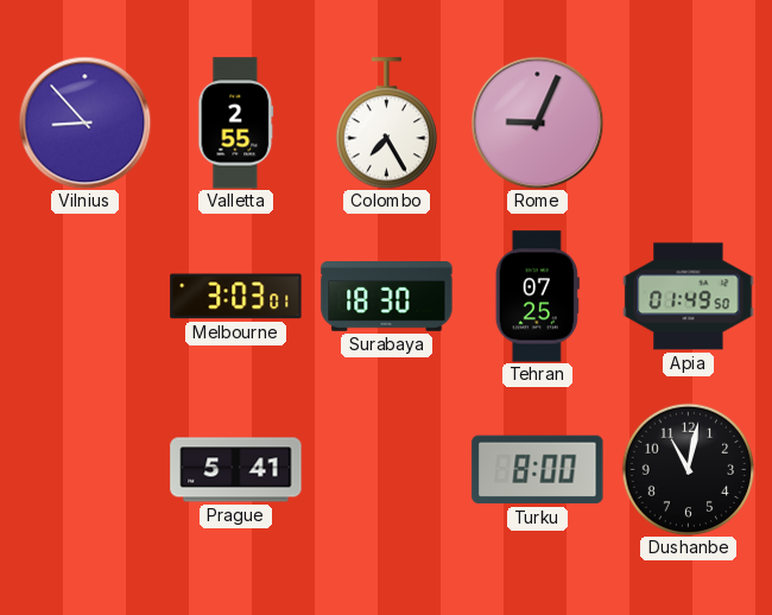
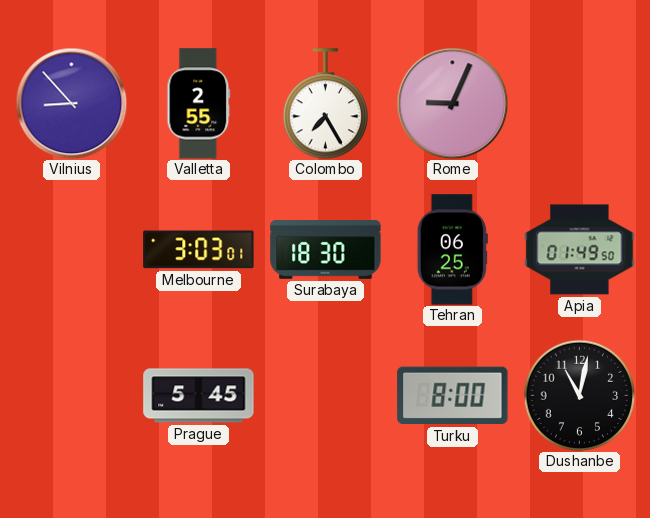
Tehran: 07:25 -> 06:25 (452, 250)
Prague: 5:41 -> 5:45 (199, 396)
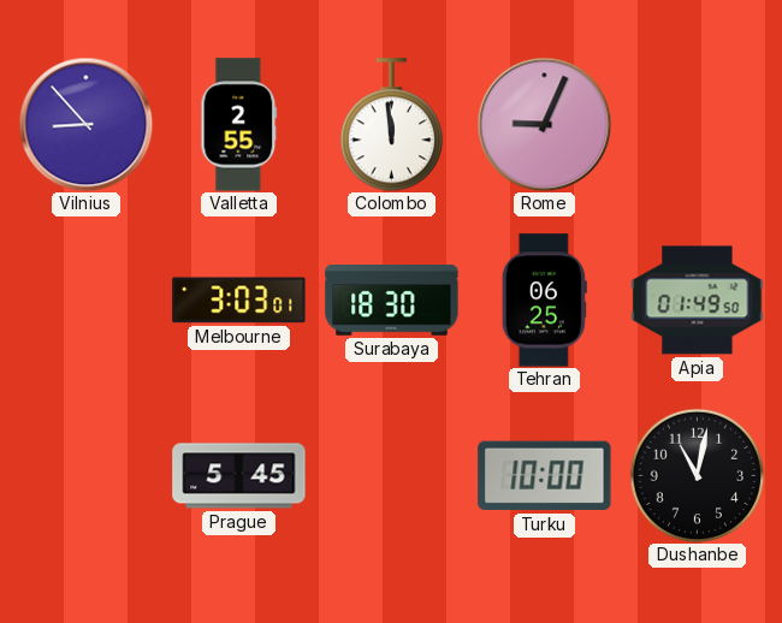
Colombo: 7:25 -> 11:59 (391, 125)
Turku: 8:00 -> 10:00 (545, 476)
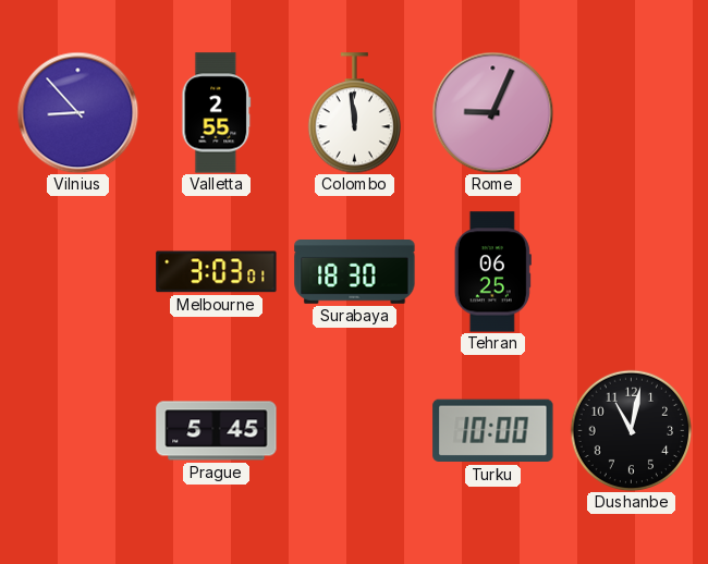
Apia: 01:49 -> none (698, 301)
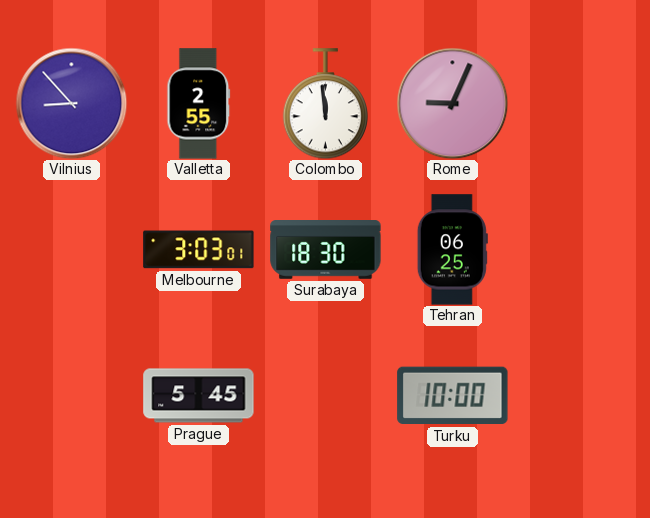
Dushanbe: 11:02 -> none (631, 430)
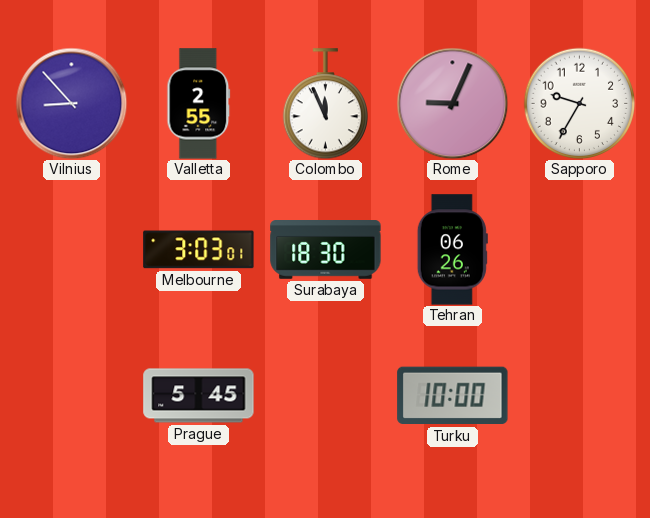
Colombo: 11:59 -> 11:56 (325, 104)
Sapporo: none -> 9:35 (579, 103)
Tehran: 06:25 -> 06:26 (452, 250)
